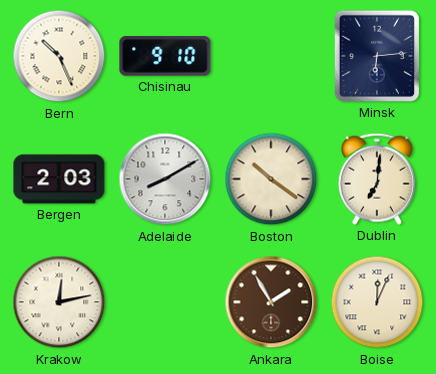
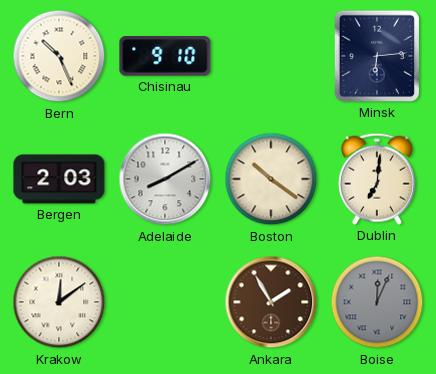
Krakow: 12:13 -> 12:09 (59, 302)
Boise dial: cream -> grey (377, 302)
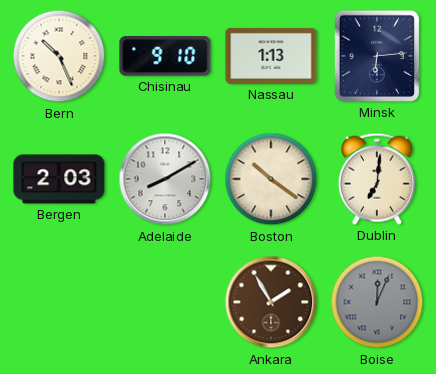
Nassau: none -> 1:13 (271, 56)
Krakow: 12:09 -> none (59, 302)
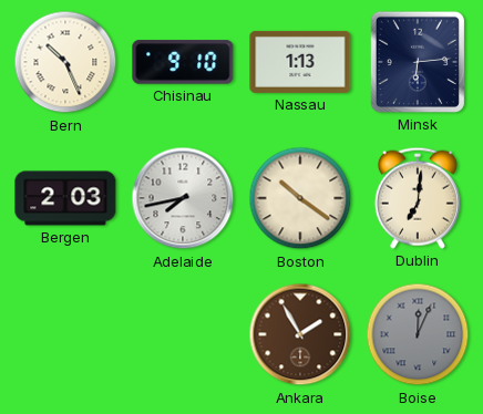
Adelaide: 8:10 -> 7:43 (183, 198)
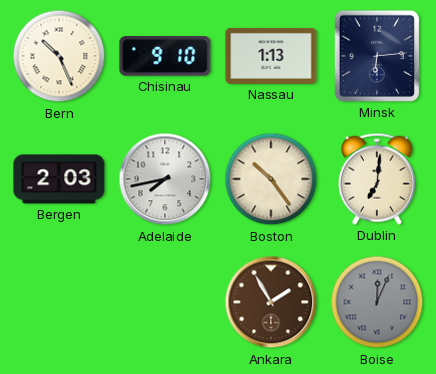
Boston: 10:21 -> 10:24 (271, 179)
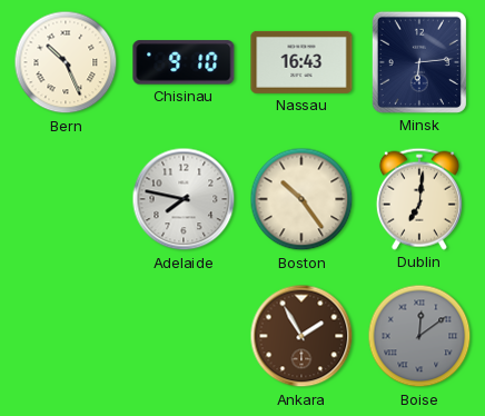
Nassau: 1:13 -> 16:43 (301, 62)
Bergen: 2:03 -> none (59, 179)
Adelaide: 7:43 -> 7:47 (184, 199)
Boise: 12:04 -> 12:09 (419, 336)
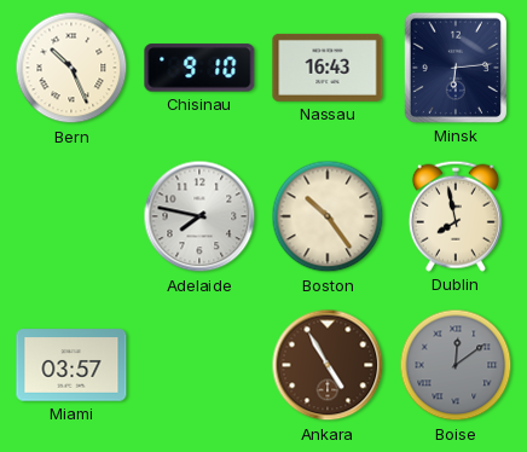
Dublin: 7:01 -> 7:58 (456, 216)
Miami: none -> 03:57 (71, 365)
Ankara: 1:55 -> 4:55 (328, 365)
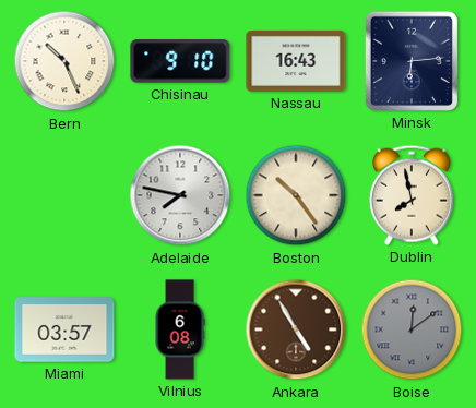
Vilnius: none -> 6:08 (180, 329)
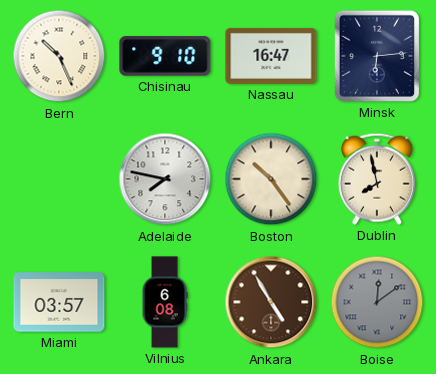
Nassau: 16:43 -> 16:47 (271, 56)
